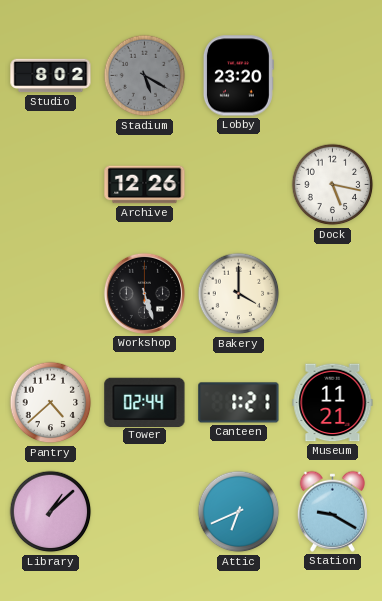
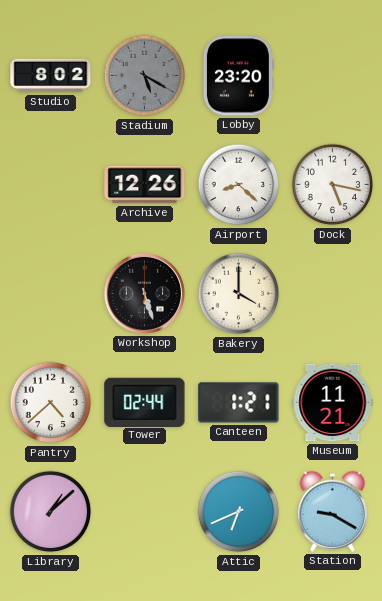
Airport: none -> 8:22 (239, 185)
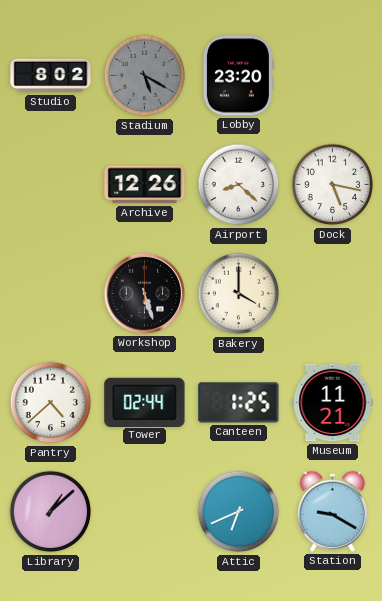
Canteen: 1:21 -> 1:25 (239, 403)
